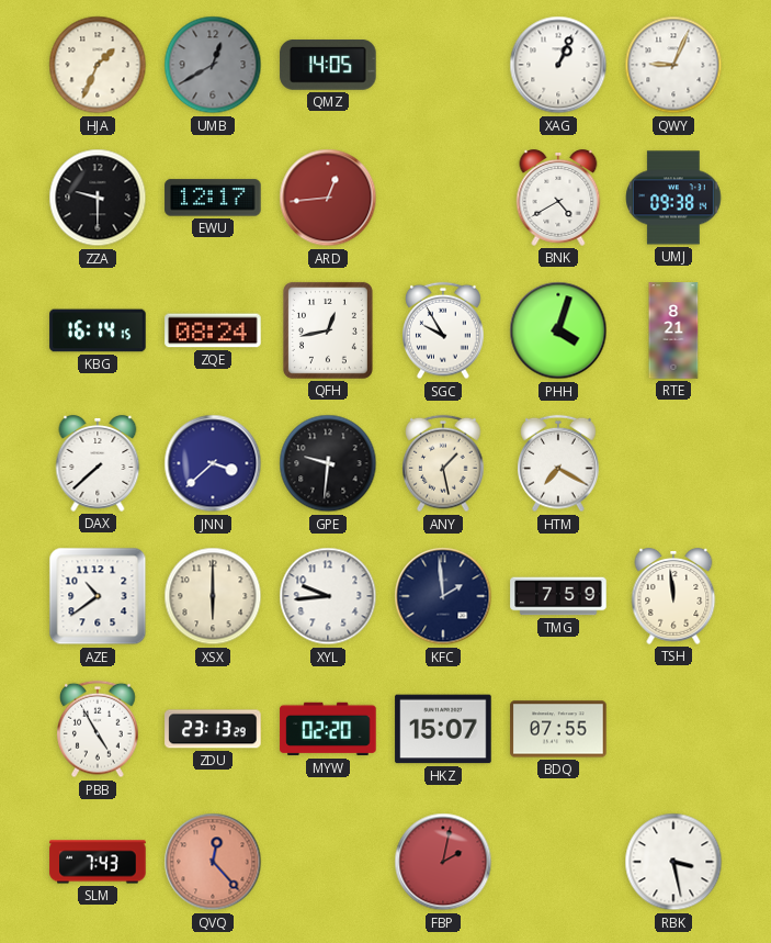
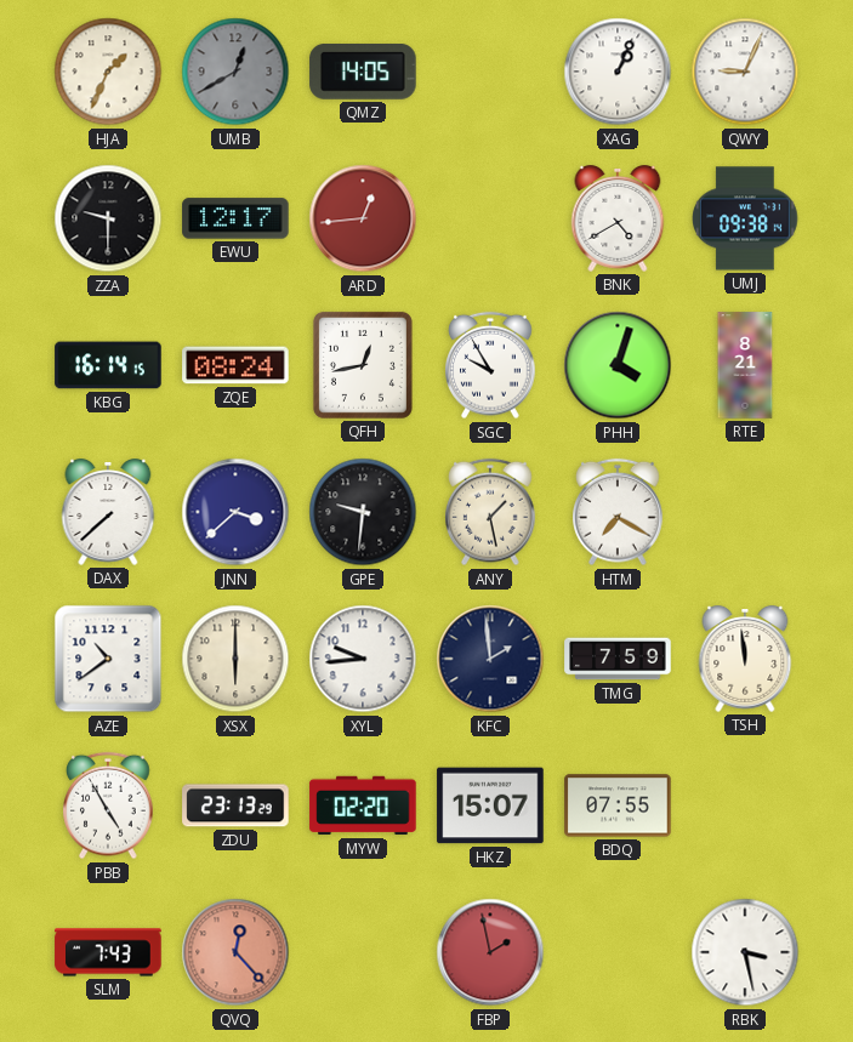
FBP: 2:02 -> 1:58 (490, 952)
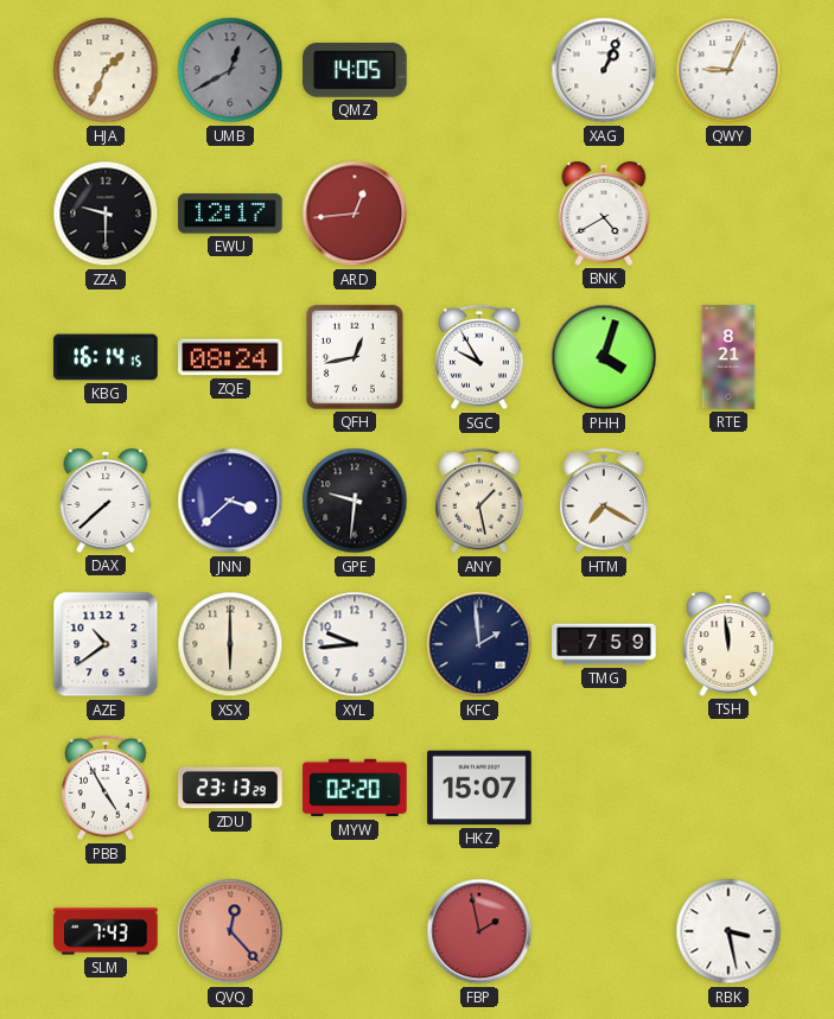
UMJ: 09:38 -> none (745, 218)
BDQ: 07:55 -> none (618, 805)
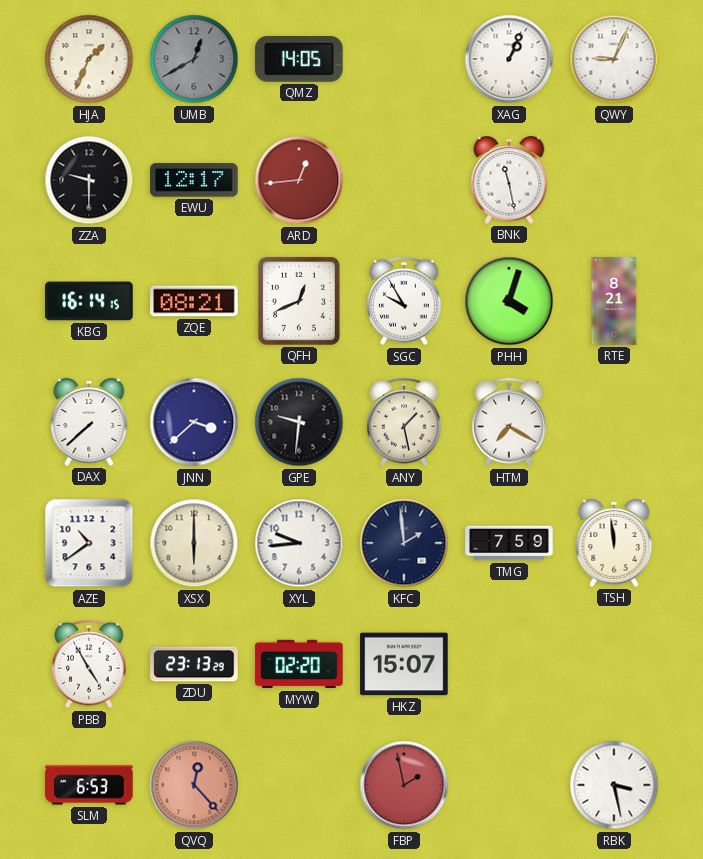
BNK: 4:40 -> 11:28 (509, 181)
ZQE: 08:24 -> 08:21 (194, 301)
QFH: 12:43 -> 12:41 (299, 301)
SLM: 7:43 -> 6:53 (89, 785)
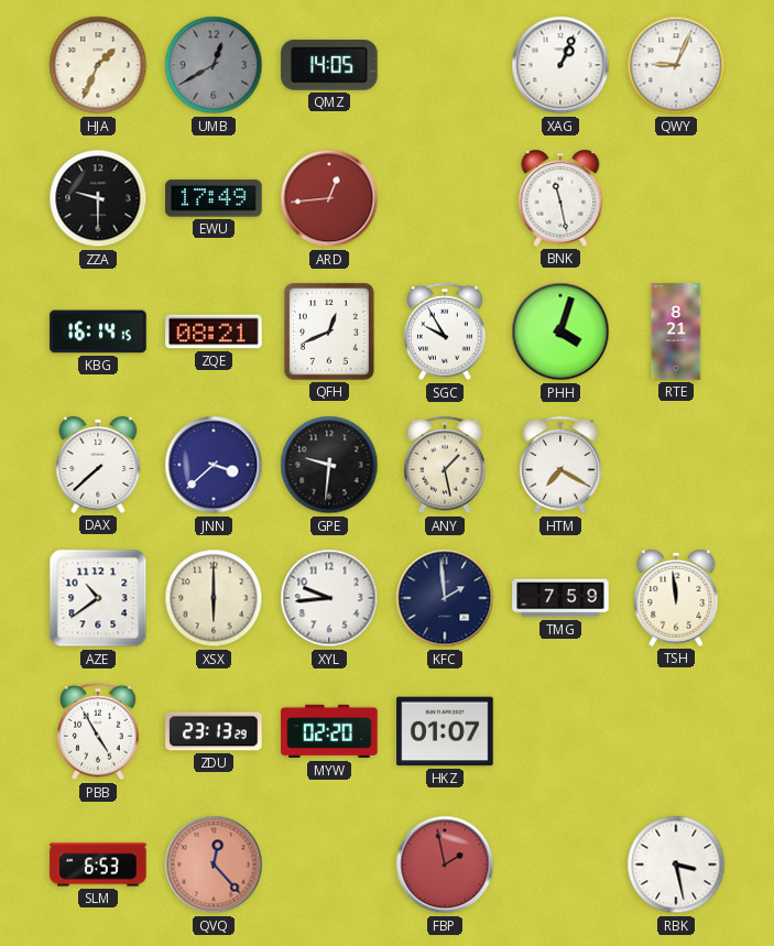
EWU: 12:17 -> 17:49 (214, 198)
HKZ: 15:07 -> 01:07 (445, 731)
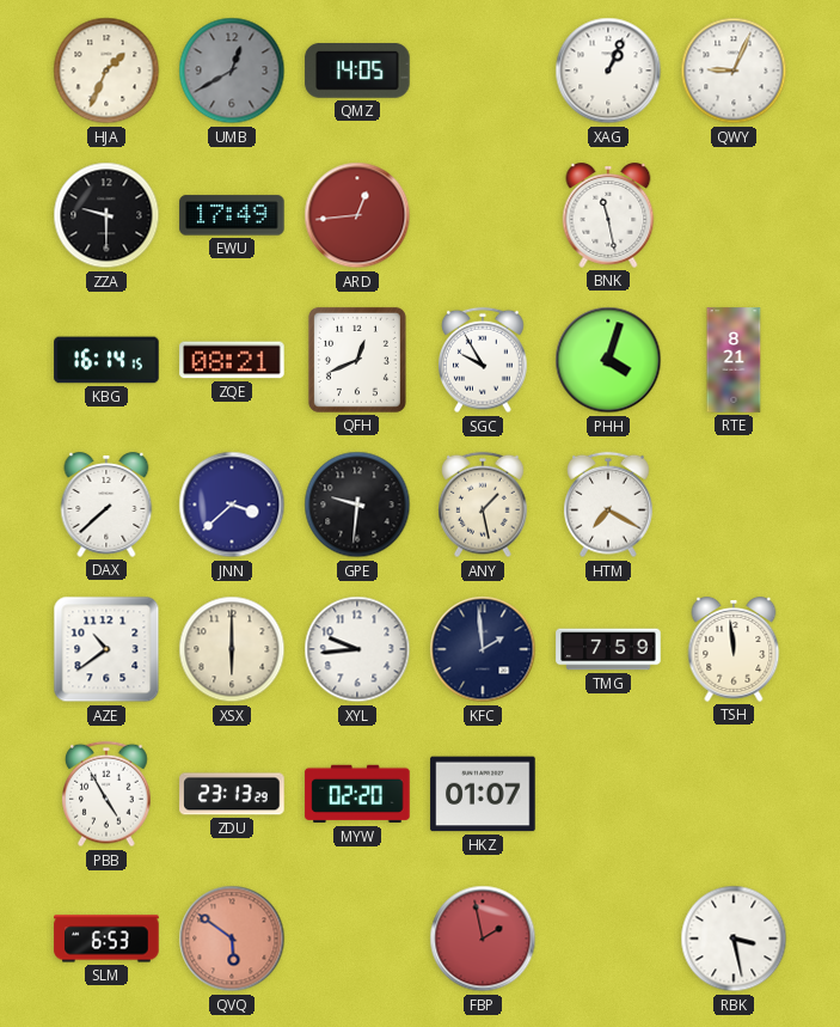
QVQ: 12:23 -> 5:51 (232, 939)
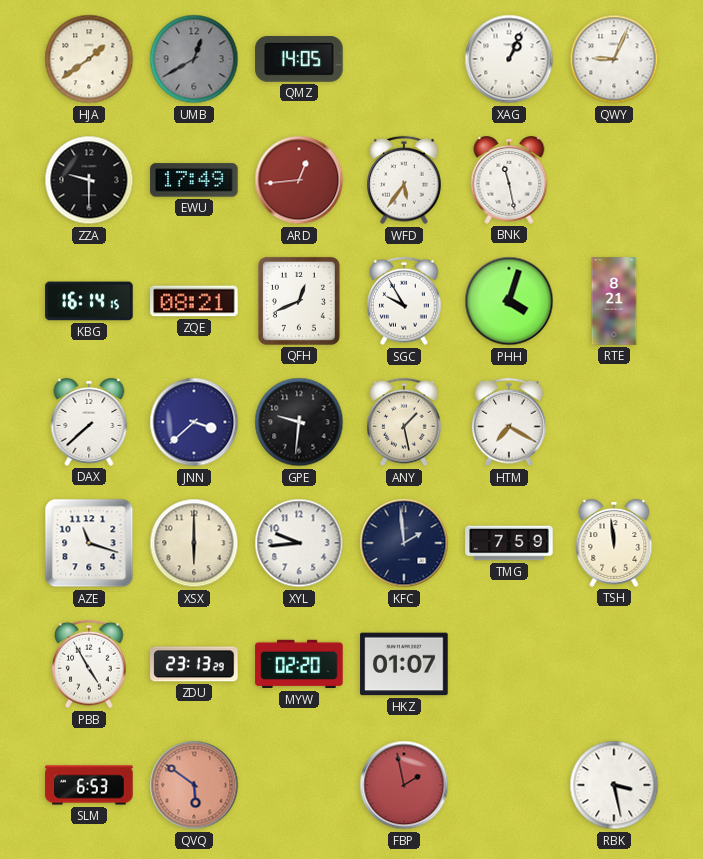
HJA: 1:34 -> 1:39 (89, 59)
WFD: none -> 5:36 (404, 180)
AZE: 10:39 -> 11:18 (89, 543)
